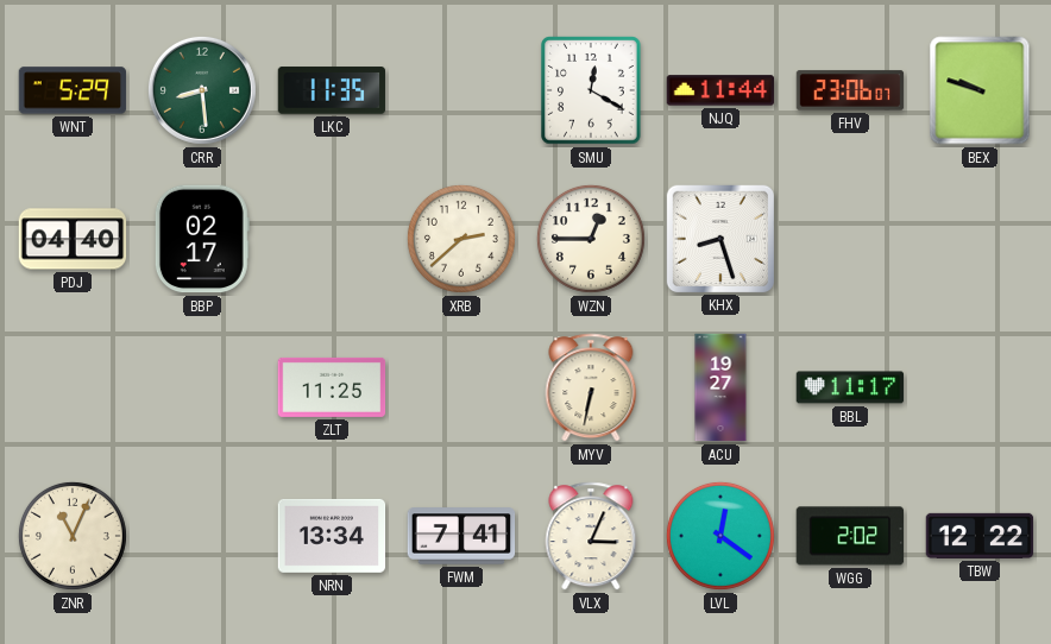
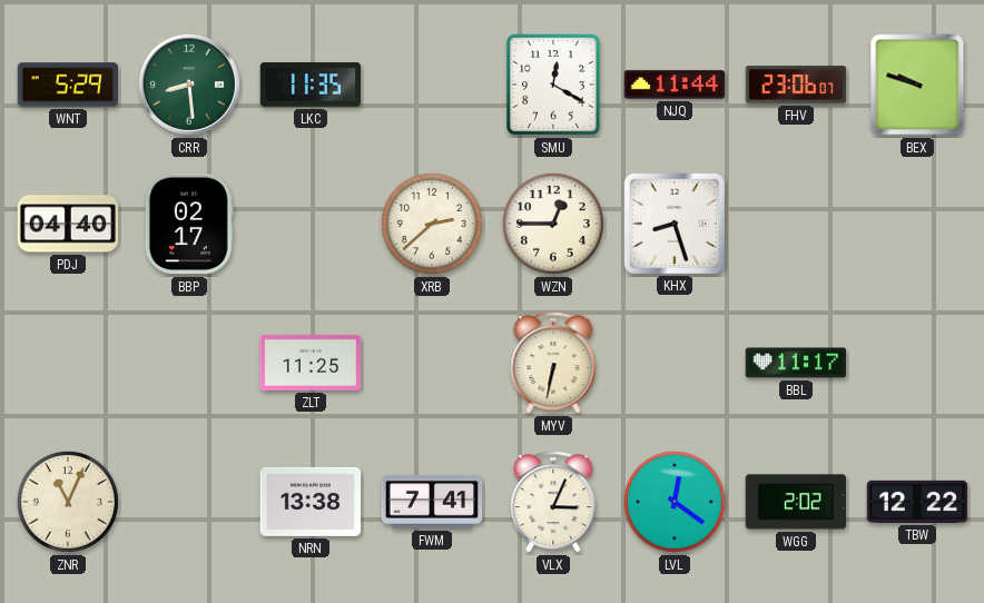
ACU: 19:27 -> none (720, 387)
NRN: 13:34 -> 13:38 (311, 502)
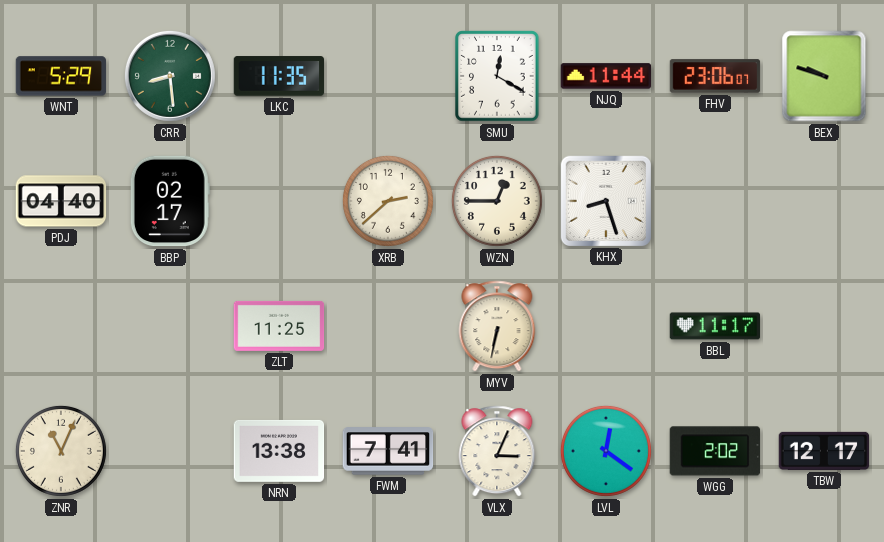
TBW: 12:22 -> 12:17 (824, 451)
